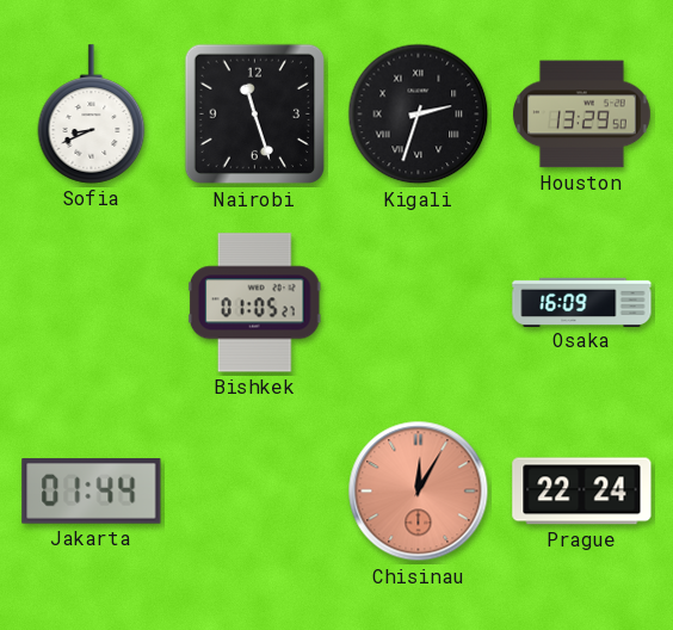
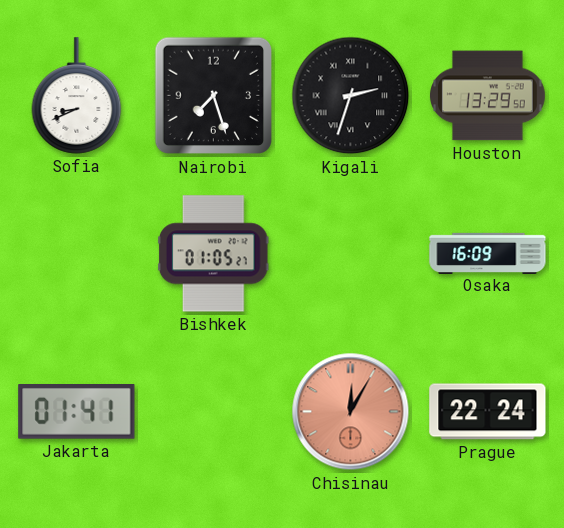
Nairobi: 11:27 -> 7:27 (214, 96)
Jakarta: 01:44 -> 01:41 (77, 412)
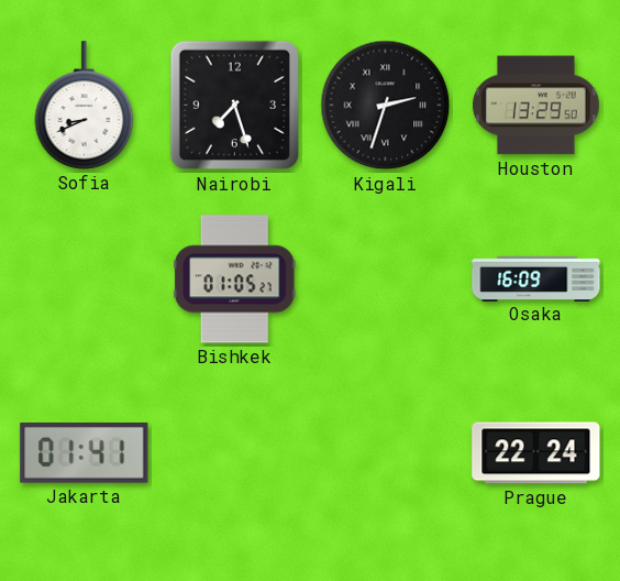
Chisinau: 12:05 -> none (351, 412)
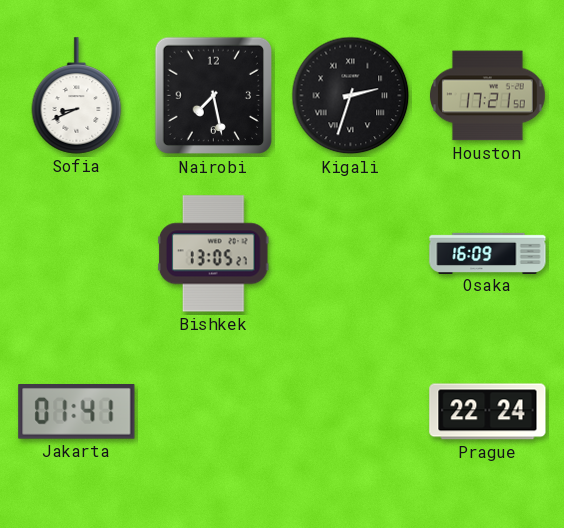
Nairobi: 7:27 -> 7:28 (214, 96)
Houston: 13:29 -> 17:21 (488, 96)
Bishkek: 01:05 -> 13:05 (213, 254)
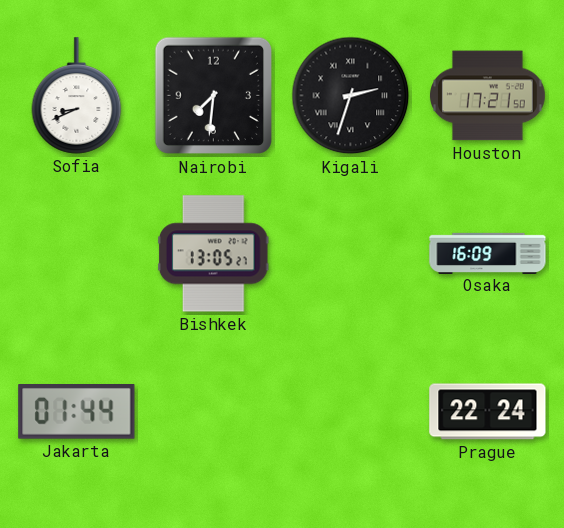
Nairobi: 7:28 -> 7:31 (214, 96)
Jakarta: 01:41 -> 01:44 (77, 412)
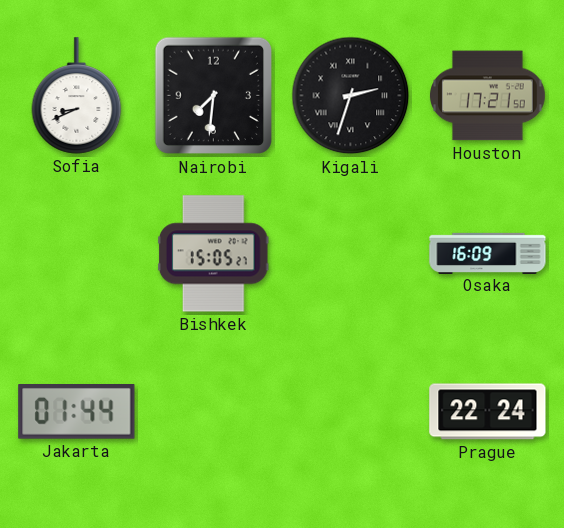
Bishkek: 13:05 -> 15:05 (213, 254)
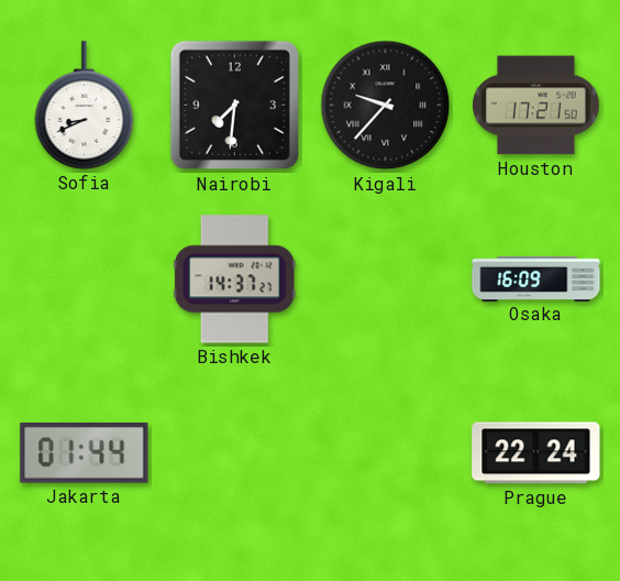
Kigali: 2:33 -> 9:37 (386, 106)
Bishkek: 15:05 -> 14:37 (234, 279)
